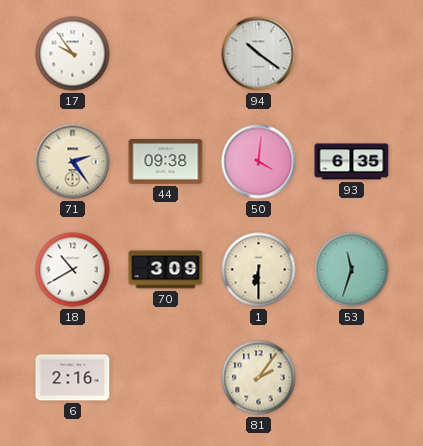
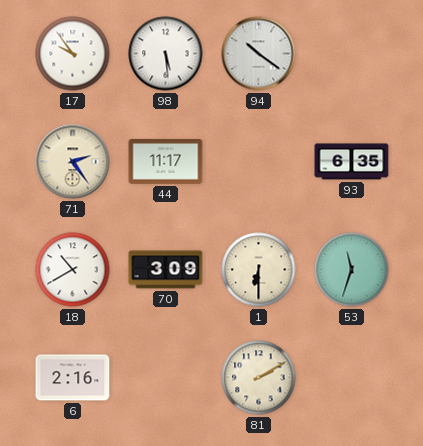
98: none -> 5:29 (166, 54)
44: 09:38 -> 11:17 (166, 162)
50: 4:01 -> none (259, 162)
81: 2:06 -> 2:10 (259, 378)
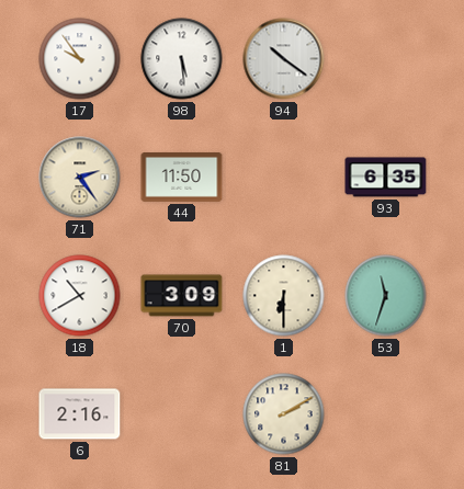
44: 11:17 -> 11:50 (182, 178)
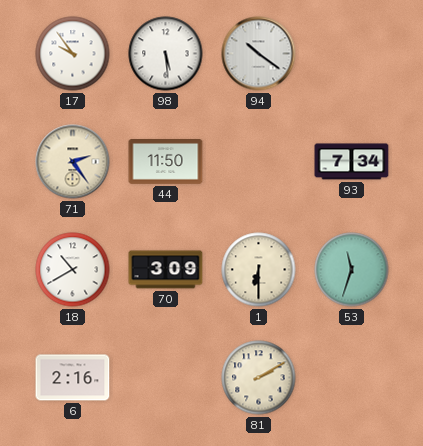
93: 6:35 -> 7:34 (352, 162)
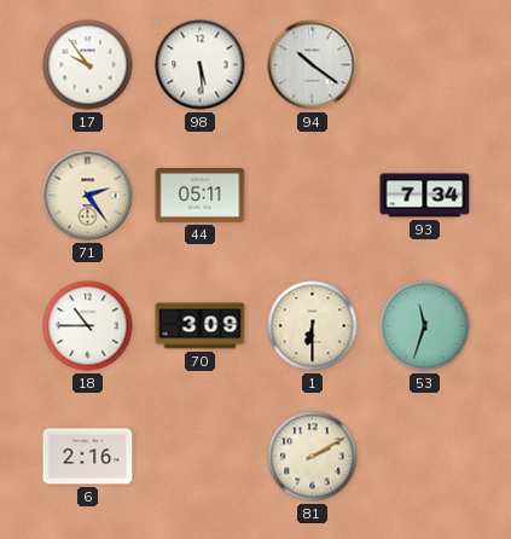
44: 11:50 -> 05:11 (201, 196)
18: 10:40 -> 10:45 (88, 326)
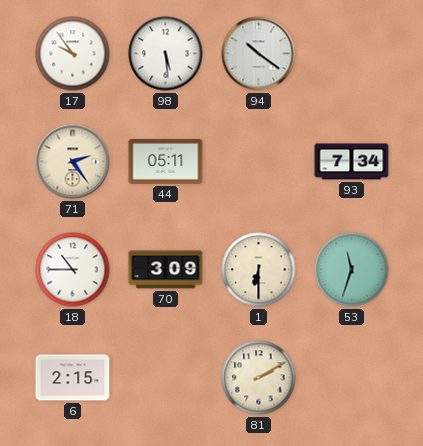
6: 2:16 -> 2:15 (73, 378)
